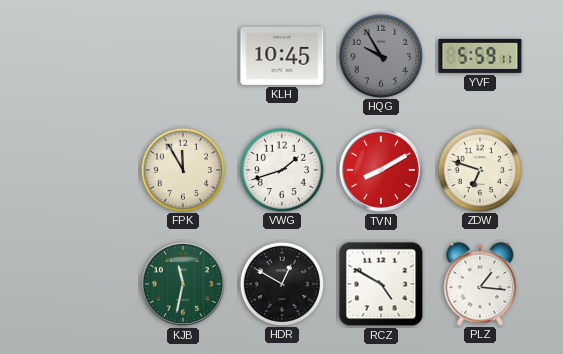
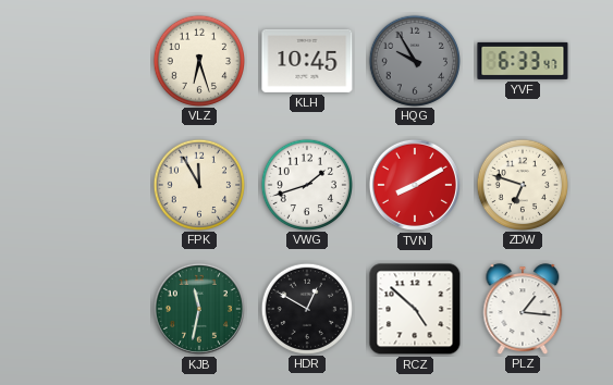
VLZ: none -> 6:27 (198, 60)
YVF: 5:59 -> 6:33 (523, 61)
RCZ: 4:50 -> 4:52 (415, 309)
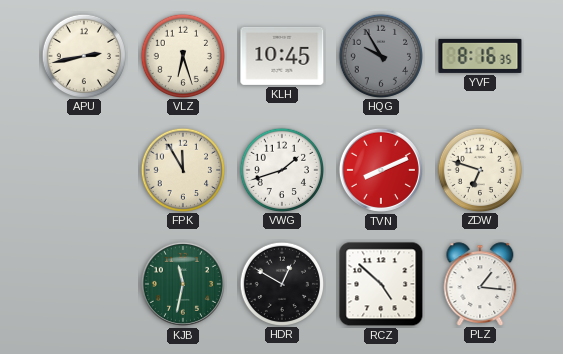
APU: none -> 2:43 (83, 55)
YVF: 6:33 -> 8:16 (480, 56)
TVN: 8:10 -> 8:11 (381, 170)
